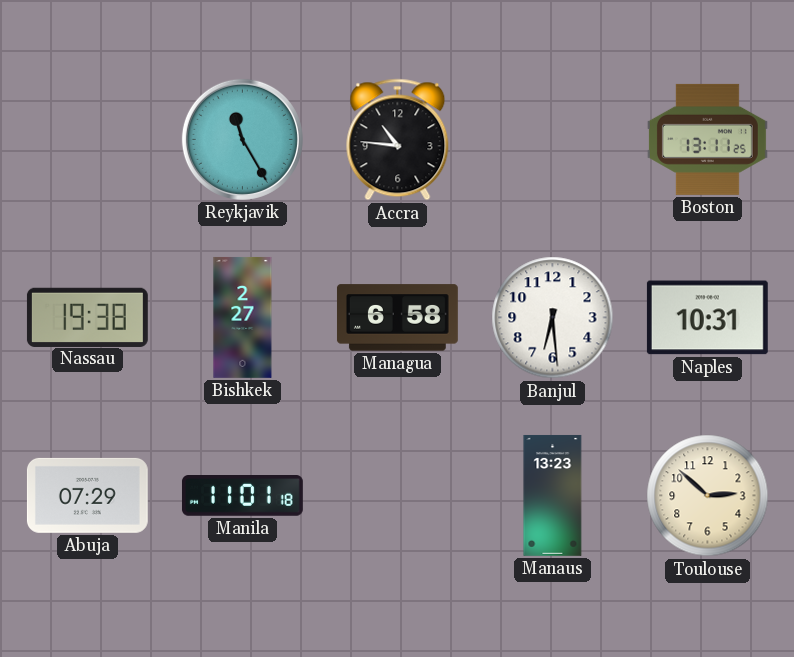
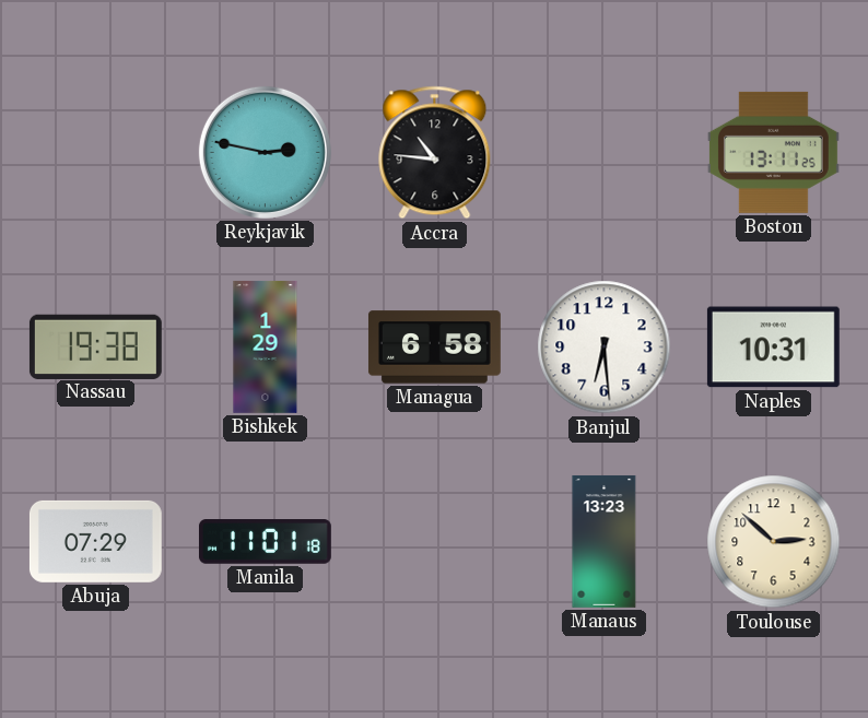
Reykjavik: 11:25 -> 2:47 (265, 152)
Bishkek: 2:27 -> 1:29 (266, 346)
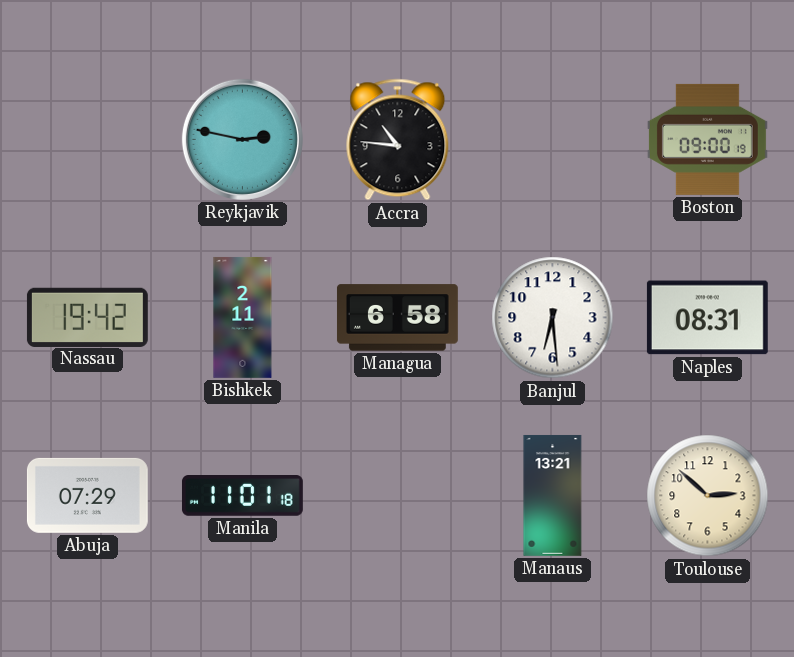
Boston: 13:11 -> 09:00 (707, 139)
Nassau: 19:38 -> 19:42 (87, 317)
Bishkek: 1:29 -> 2:11 (243, 317)
Naples: 10:31 -> 08:31 (707, 318)
Manaus: 13:23 -> 13:21 (553, 495)
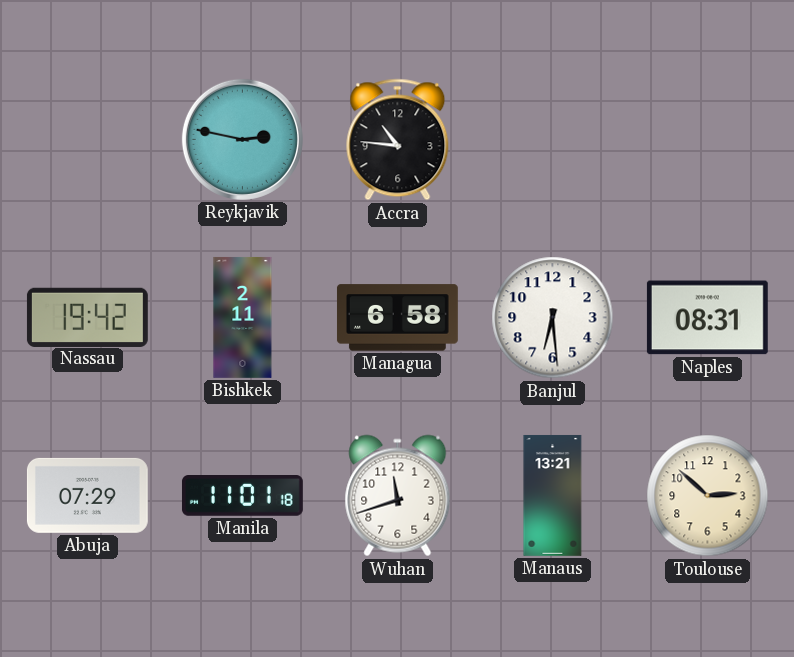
Boston: 09:00 -> none (707, 139)
Wuhan: none -> 11:42 (398, 496)
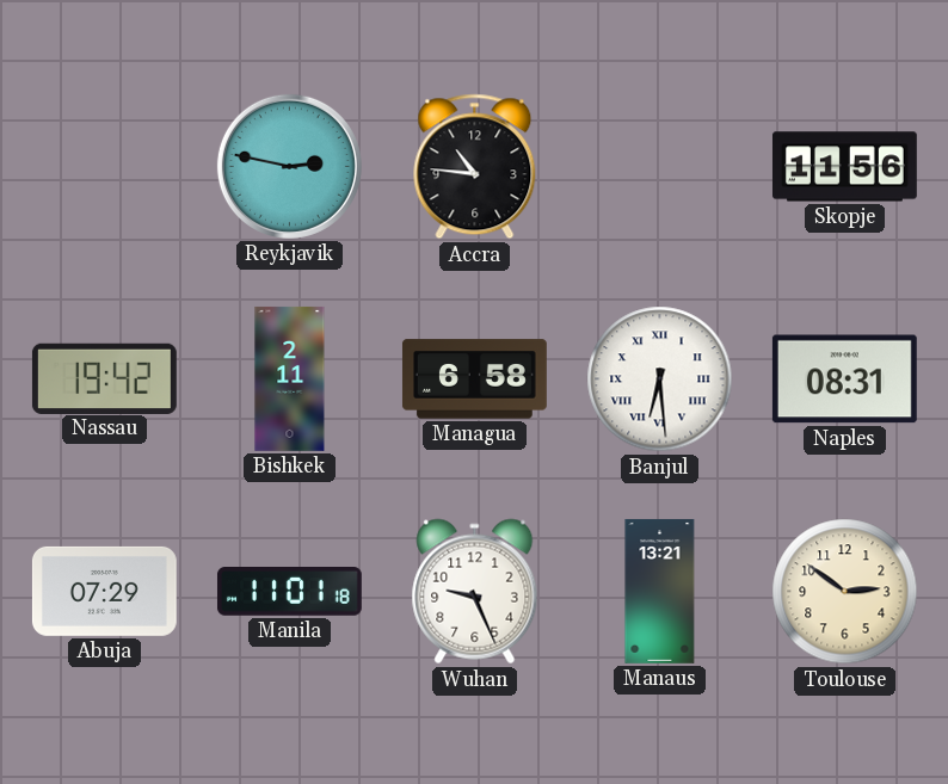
Skopje: none -> 11:56 (844, 167)
Banjul numerals: Arabic -> Roman (660, 379)
Wuhan: 11:42 -> 9:26 (475, 592)
Toulouse: 2:52 -> 2:51 (845, 592)
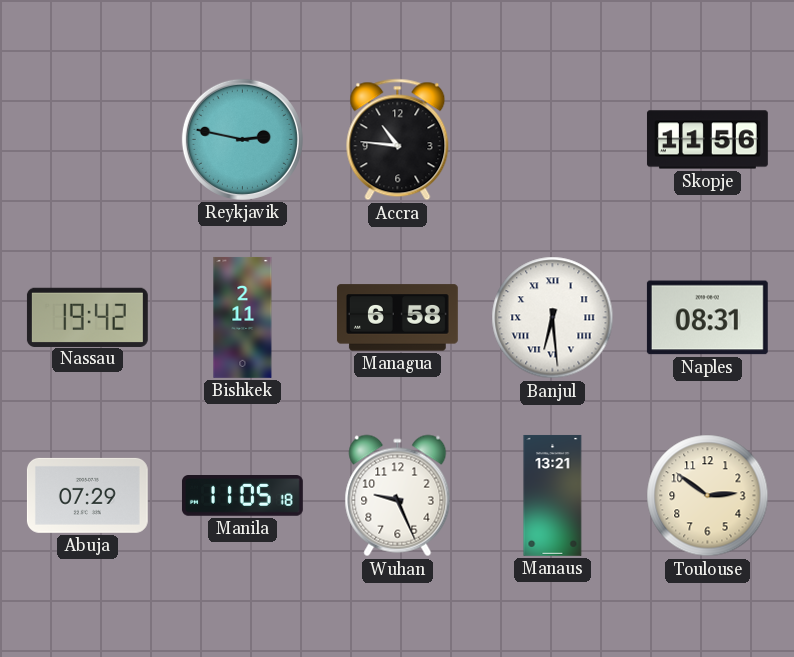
Manila: 11:01 -> 11:05 (242, 496)
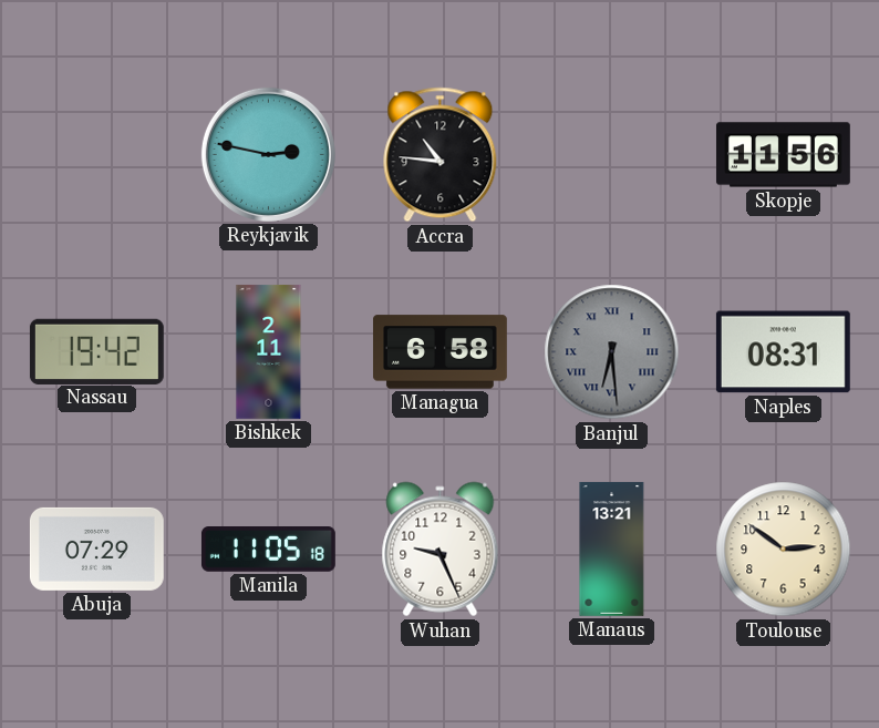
Banjul dial: white -> grey (612, 352)
